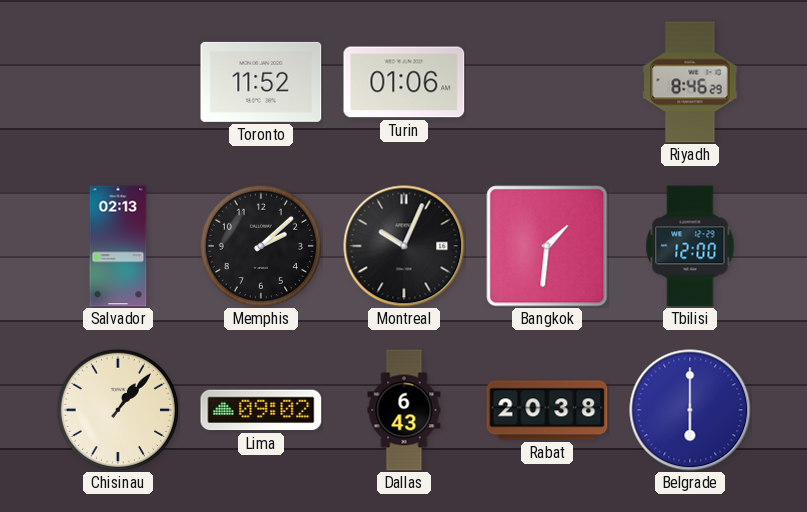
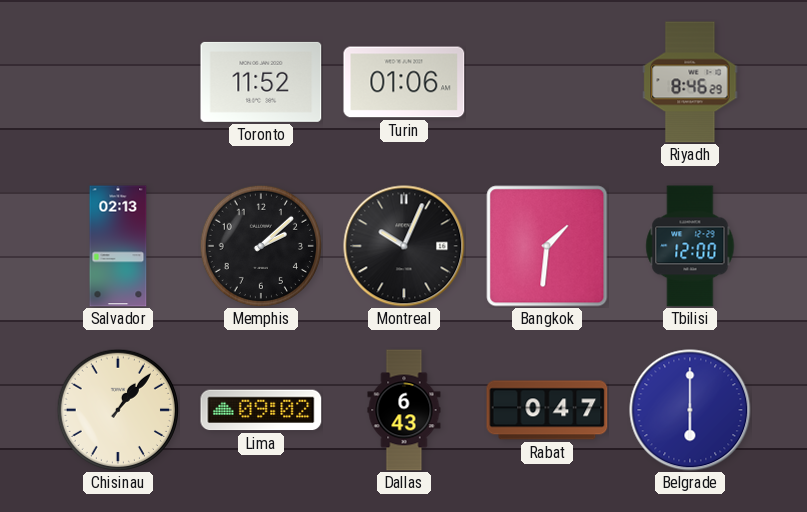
Rabat: 20:38 -> 0:47 (547, 410)
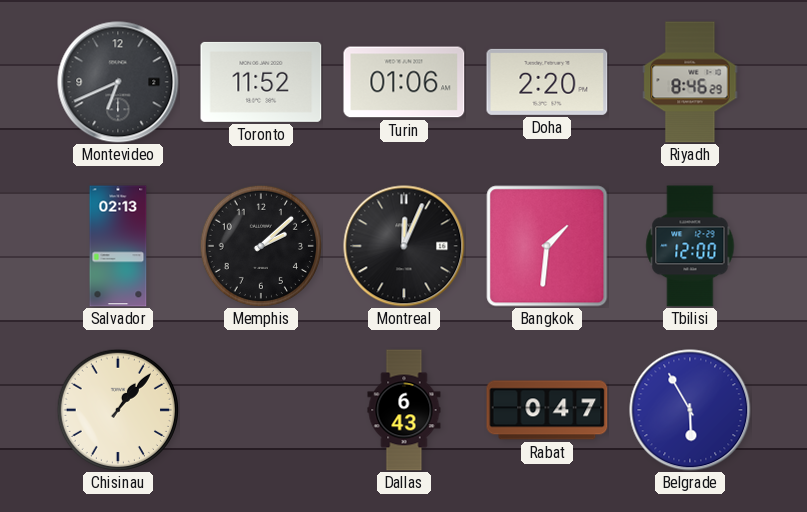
Montevideo: none -> 6:41 (118, 82)
Doha: none -> 2:20 (547, 82)
Montreal: 10:04 -> 12:04 (404, 246)
Lima: 09:02 -> none (261, 410)
Belgrade: 6:00 -> 5:55 (690, 410)
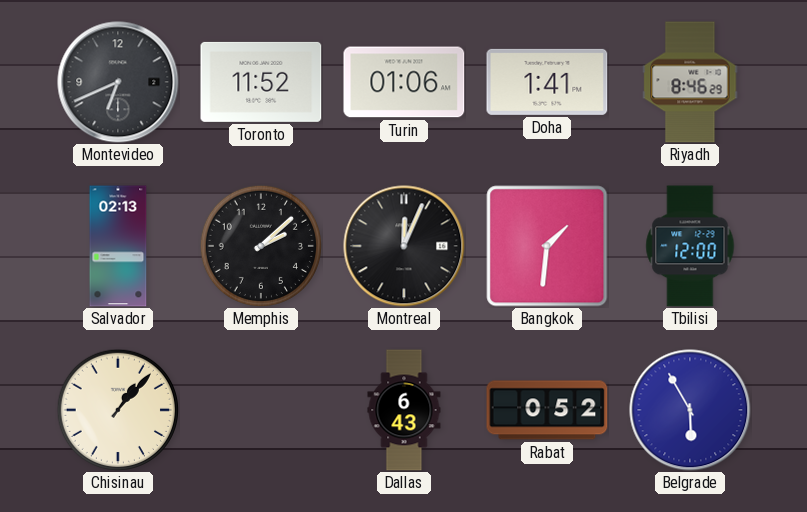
Doha: 2:20 -> 1:41 (547, 82)
Rabat: 0:47 -> 0:52 (547, 410)
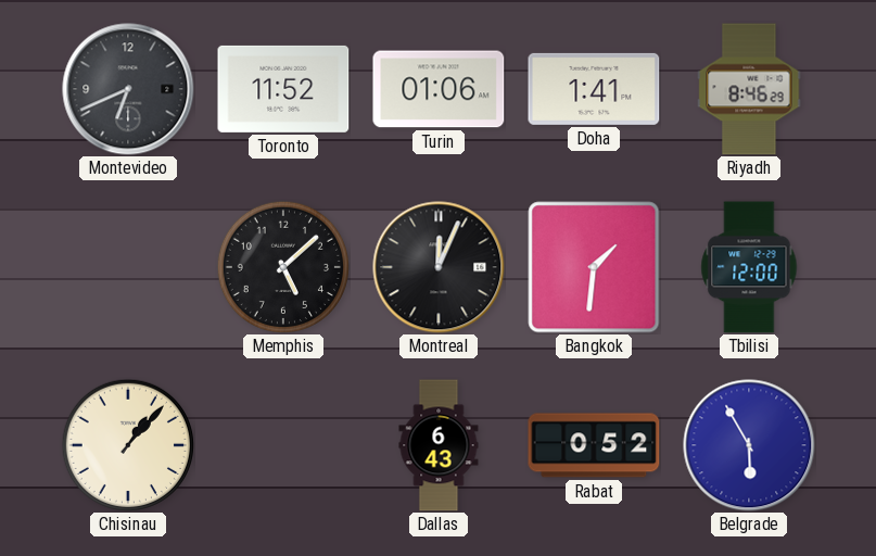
Salvador: 02:13 -> none (118, 246)
Memphis: 2:08 -> 5:08 (282, 266)
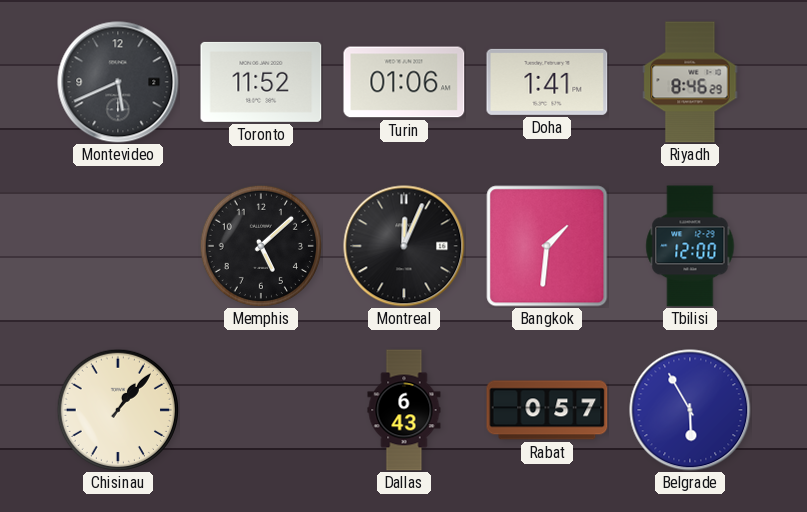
Montevideo: 6:41 -> 5:41 (118, 82)
Rabat: 0:52 -> 0:57 (547, 410)
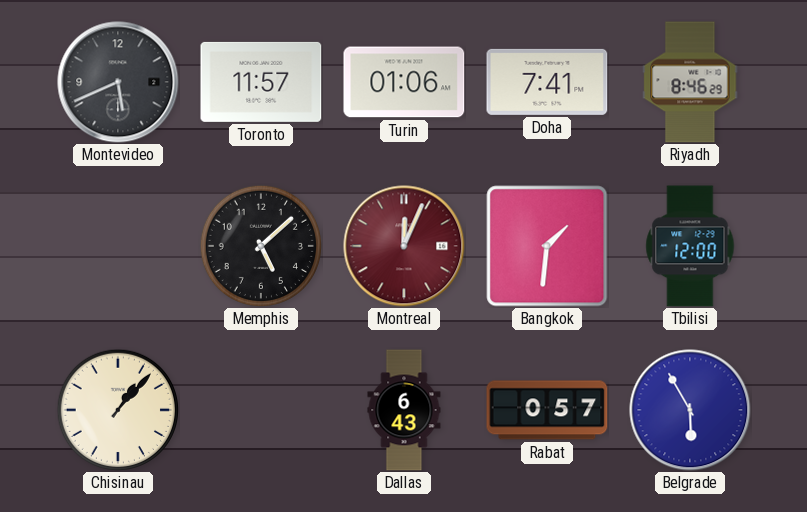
Toronto: 11:52 -> 11:57 (261, 82)
Doha: 1:41 -> 7:41 (547, 82)
Montreal dial: black -> burgundy (404, 246)
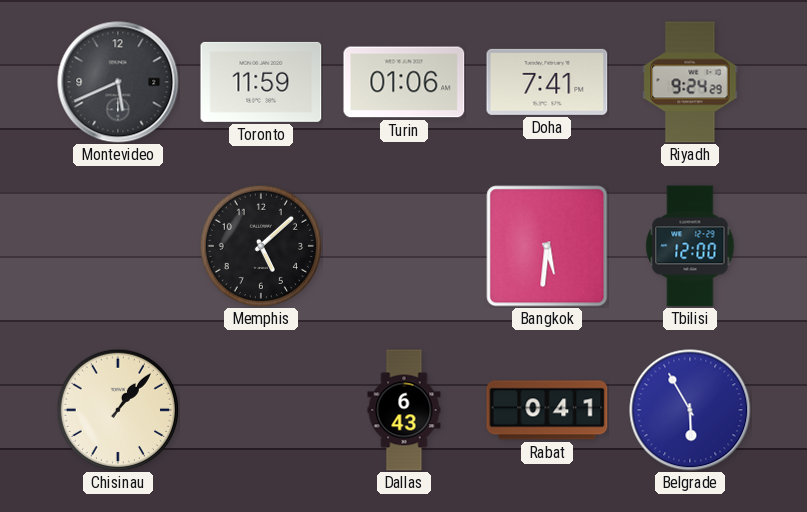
Toronto: 11:57 -> 11:59 (261, 82)
Riyadh: 8:46 -> 9:24 (690, 82)
Montreal: 12:04 -> none (404, 246)
Bangkok: 1:31 -> 5:31 (547, 246)
Rabat: 0:57 -> 0:41 (547, 410)
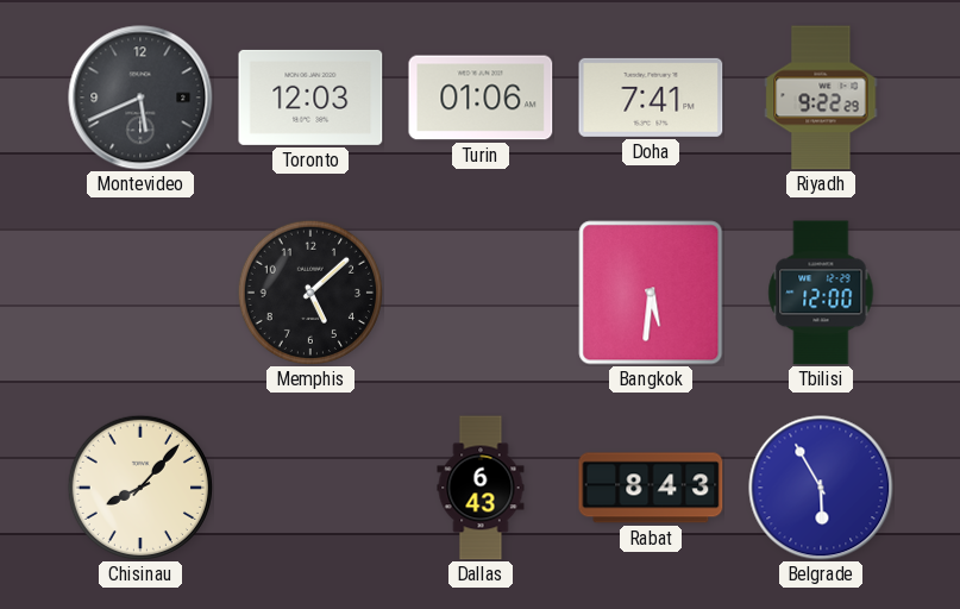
Toronto: 11:59 -> 12:03 (310, 98)
Riyadh: 9:24 -> 9:22 (821, 98)
Chisinau: 1:07 -> 8:07 (139, 486)
Rabat: 0:41 -> 8:43 (651, 488)
